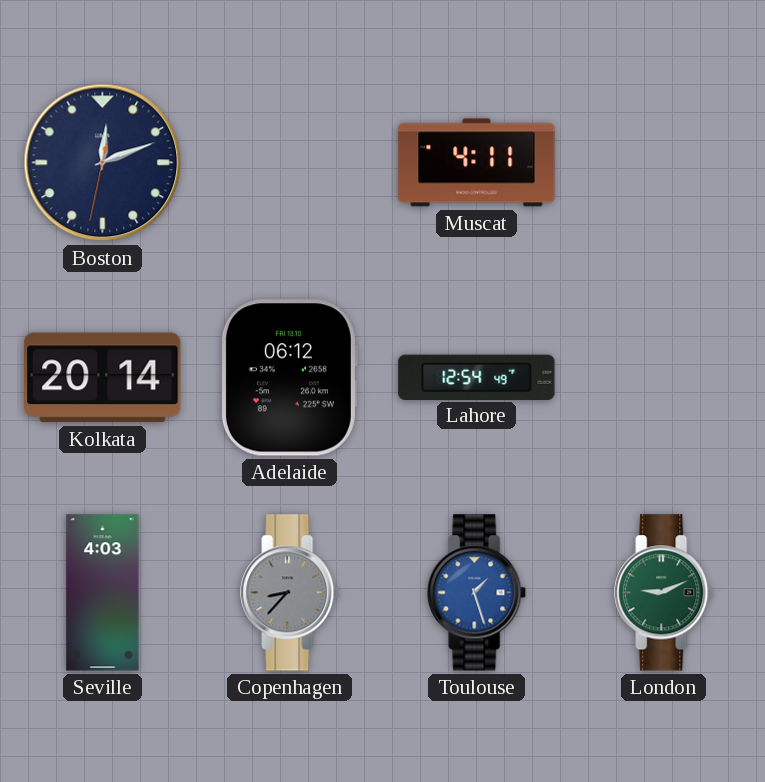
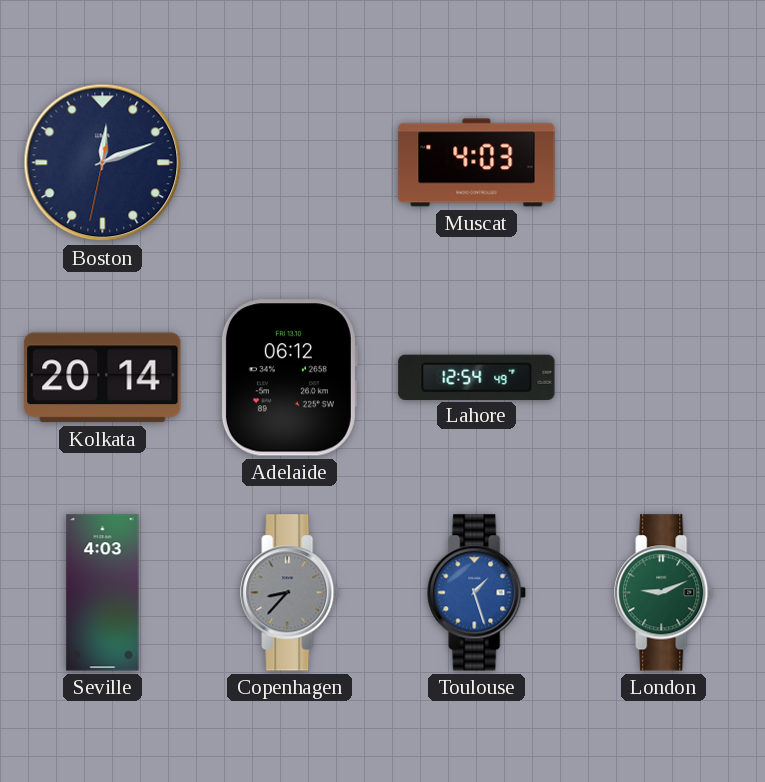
Muscat: 4:11 -> 4:03 (477, 163)
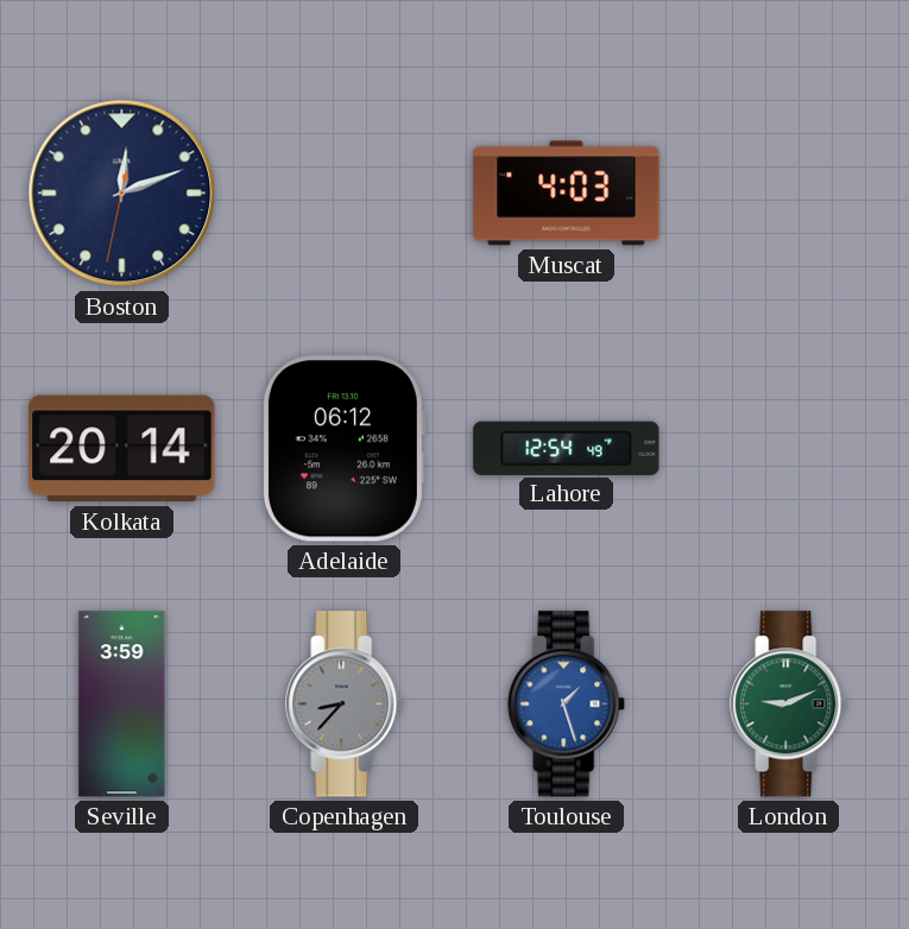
Seville: 4:03 -> 3:59 (122, 704)
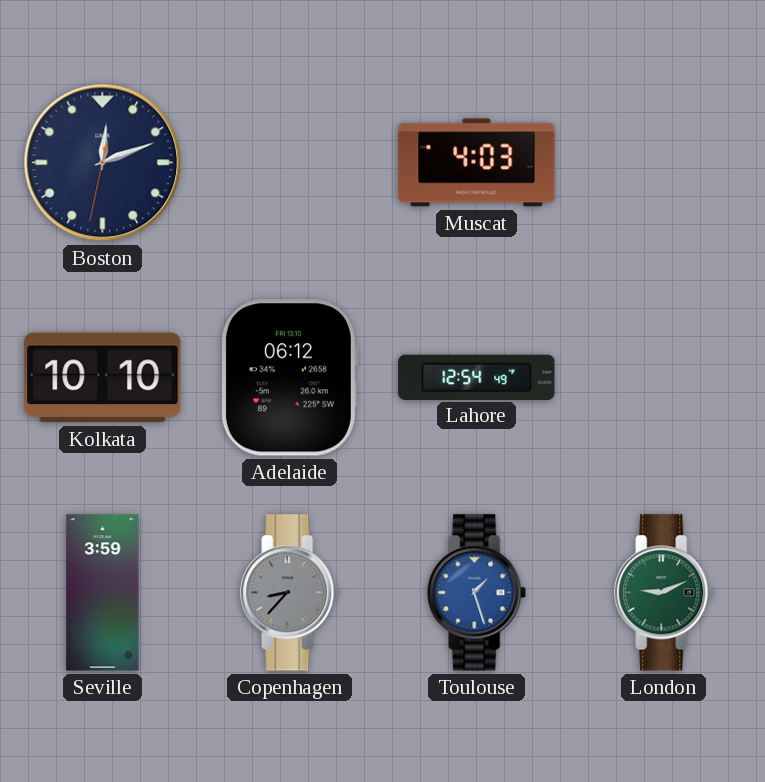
Kolkata: 20:14 -> 10:10 (103, 378)
